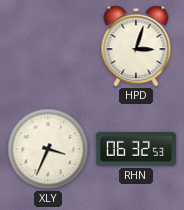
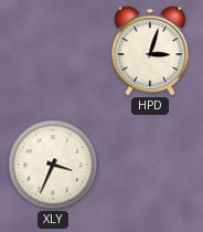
RHN: 06:32 -> none (136, 149)
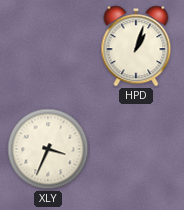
HPD: 3:03 -> 1:03 (136, 46)
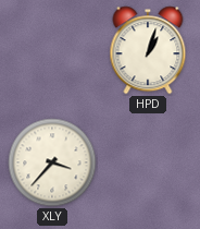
XLY: 3:34 -> 3:37 (52, 162)
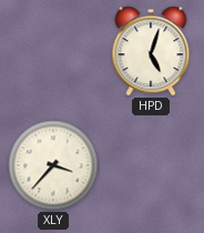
HPD: 1:03 -> 5:03 (151, 51)
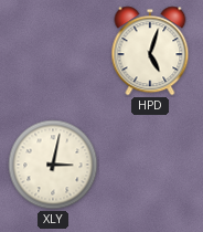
XLY: 3:37 -> 3:02 (53, 165)
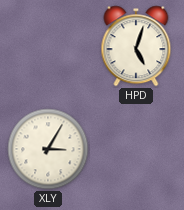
XLY: 3:02 -> 3:05 (48, 149)
